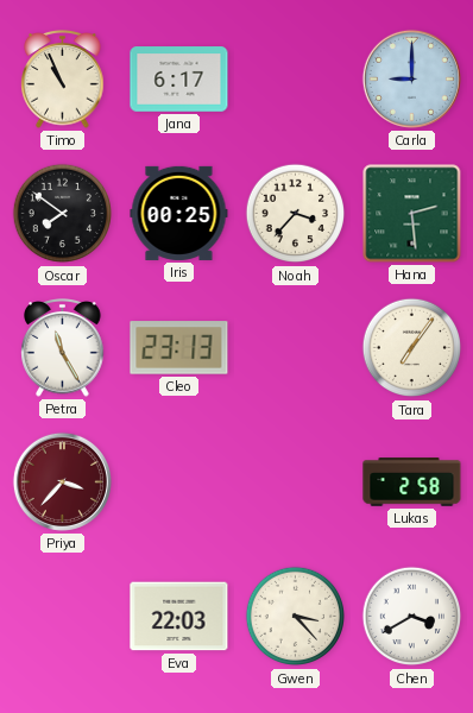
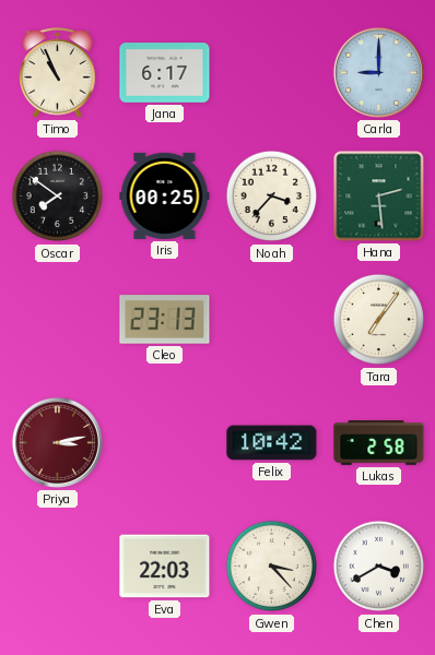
Petra: 11:25 -> none (63, 348)
Priya: 3:37 -> 3:13 (57, 442)
Felix: none -> 10:42 (272, 443)
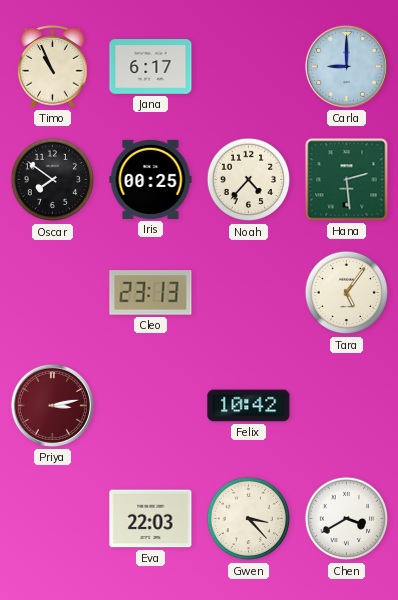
Noah: 3:37 -> 4:37 (249, 180)
Tara: 7:06 -> 5:06 (347, 293)
Lukas: 2:58 -> none (379, 443)
